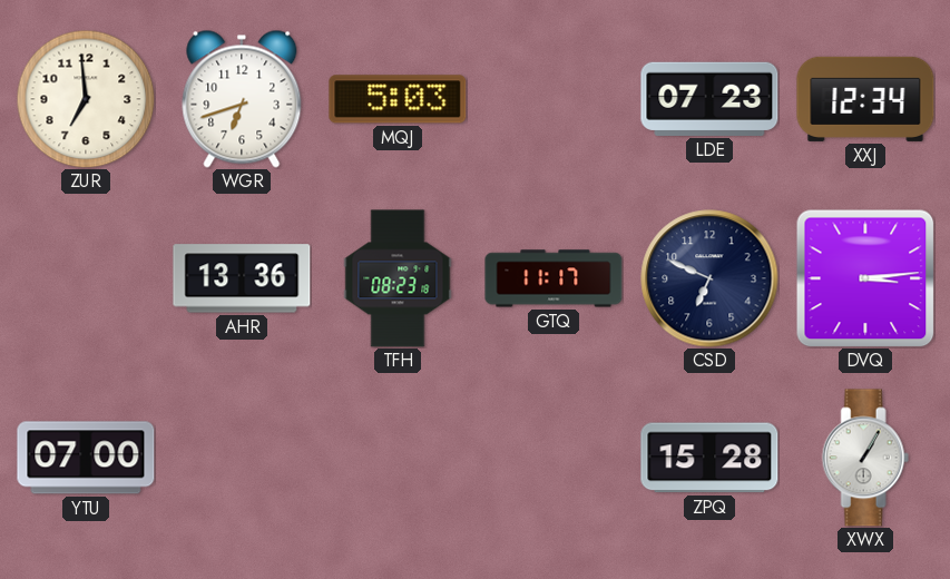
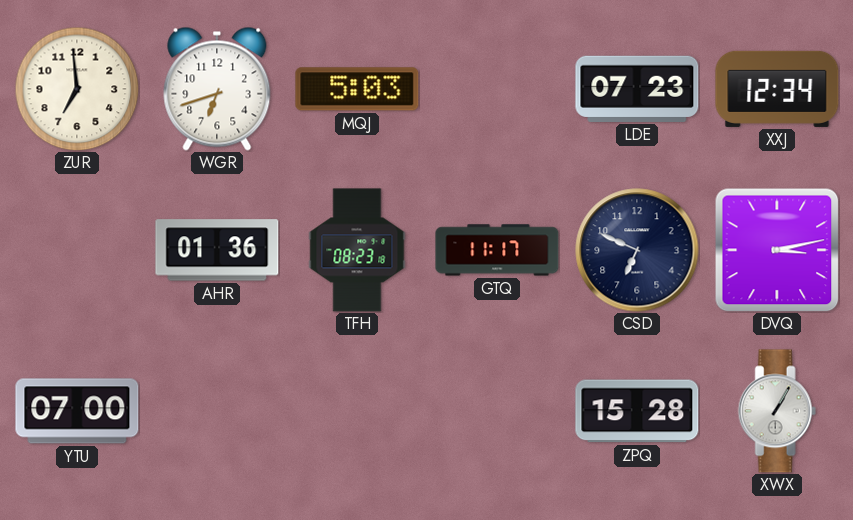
AHR: 13:36 -> 01:36 (217, 250)
DVQ: 3:14 -> 3:13 (777, 250)
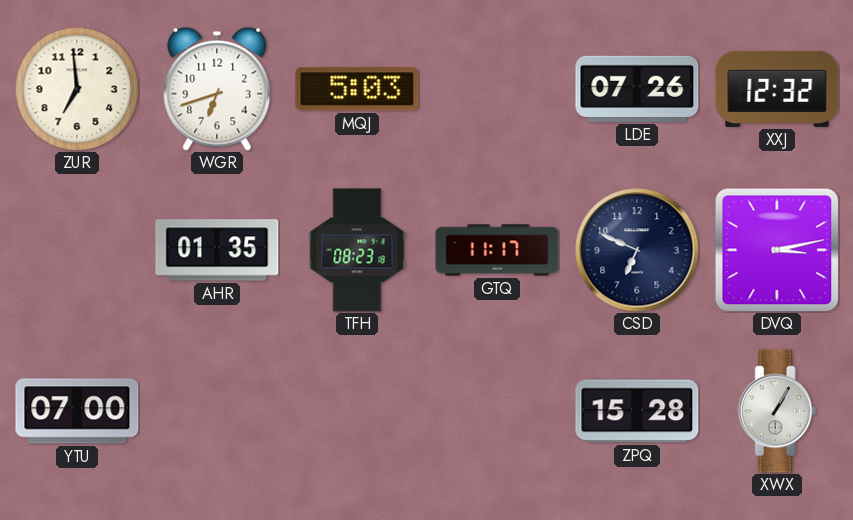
LDE: 07:23 -> 07:26 (637, 89)
XXJ: 12:34 -> 12:32 (777, 89)
AHR: 01:36 -> 01:35 (217, 250)
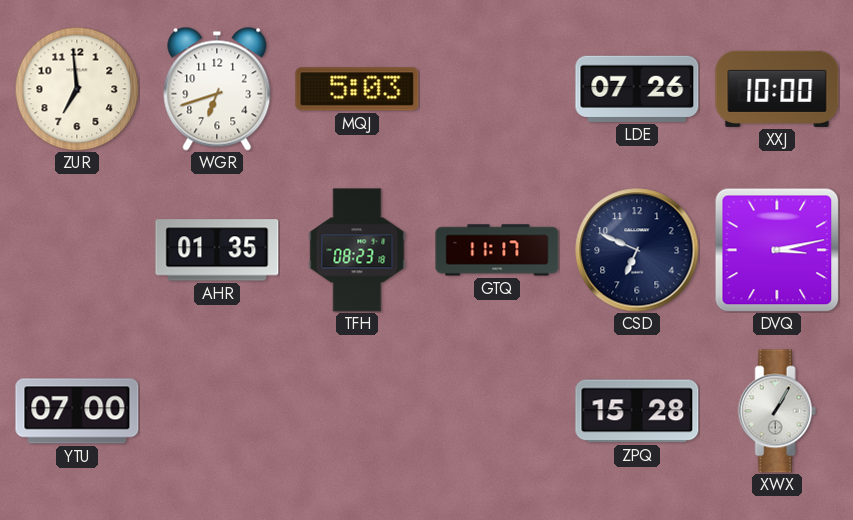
XXJ: 12:32 -> 10:00 (777, 89)
